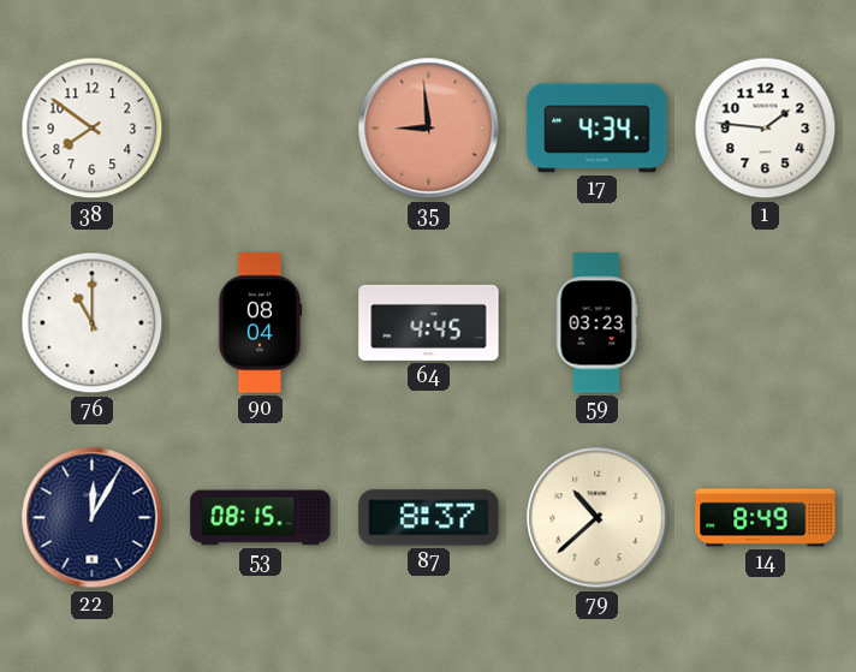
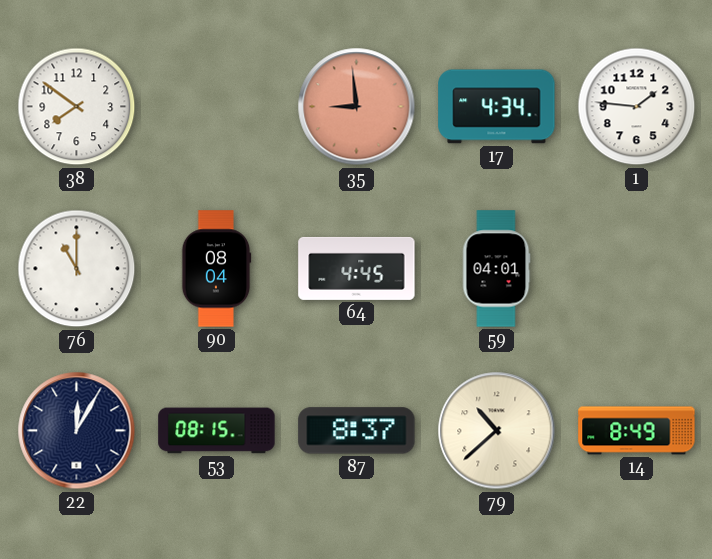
59: 03:23 -> 04:01 (496, 269)
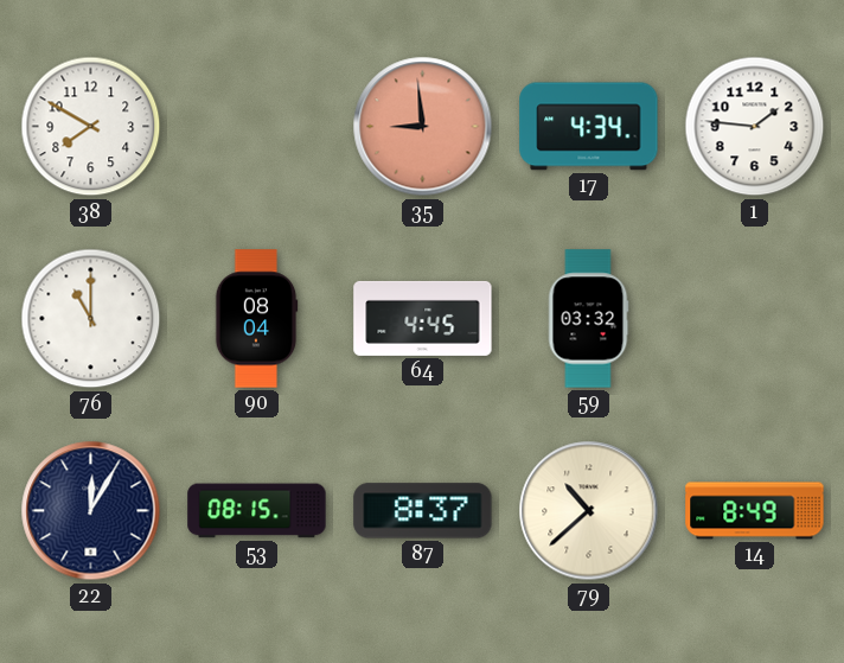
38: 7:51 -> 7:50 (91, 127)
59: 04:01 -> 03:32 (588, 319)
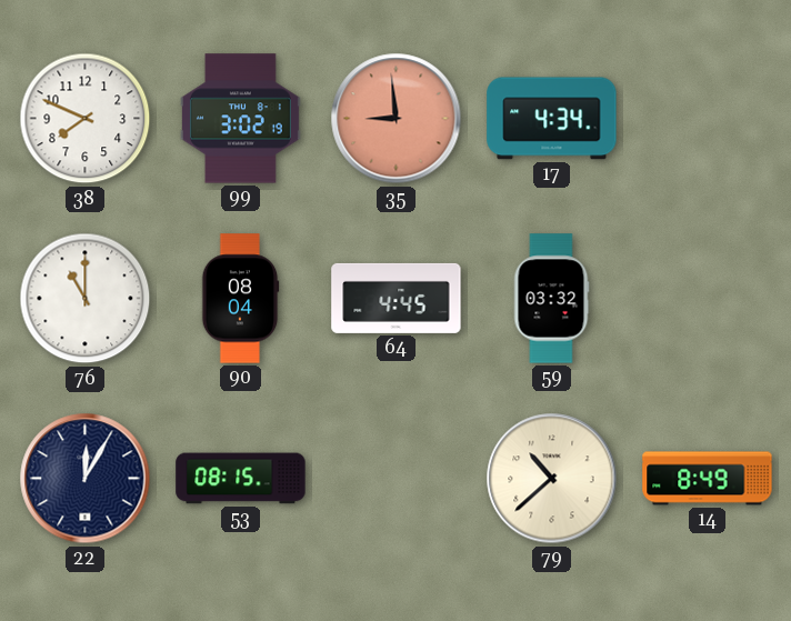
38: 7:50 -> 7:49 (86, 119)
99: none -> 3:02 (240, 119)
1: 1:46 -> none (755, 127)
87: 8:37 -> none (423, 511)
